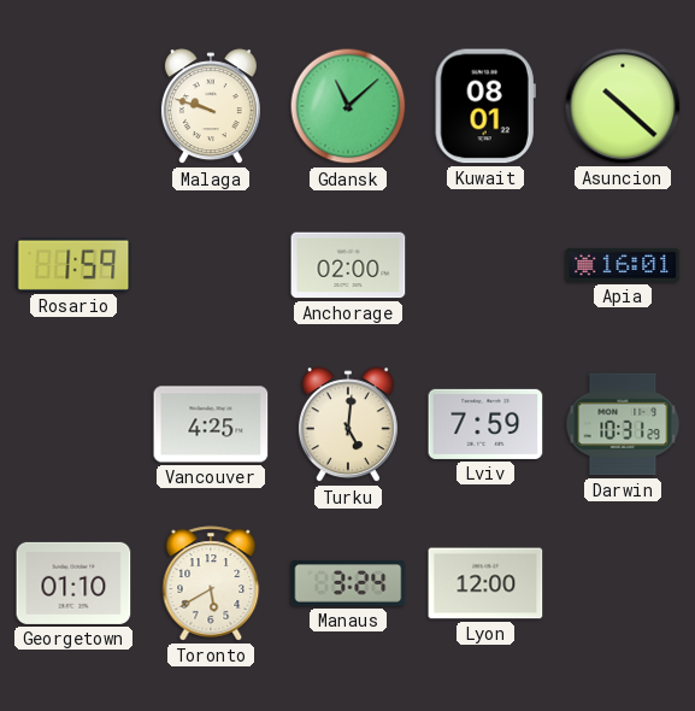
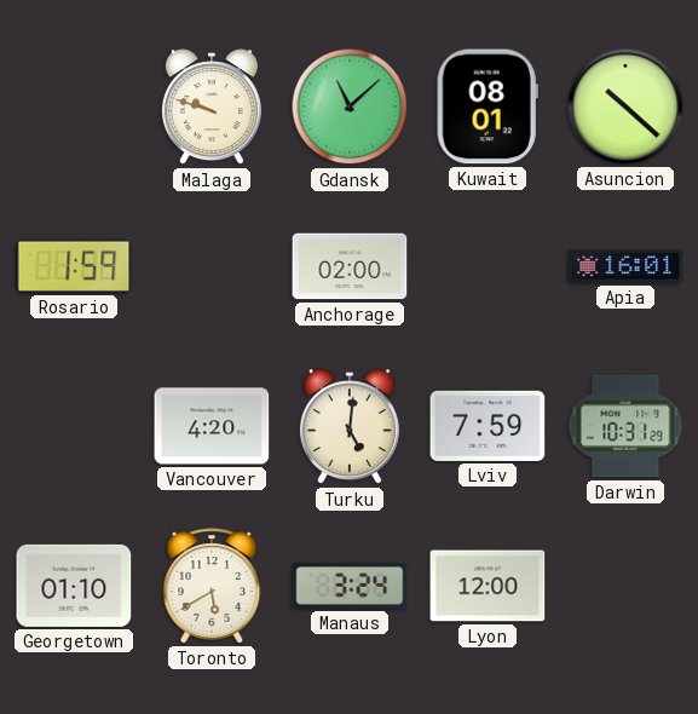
Vancouver: 4:25 -> 4:20 (212, 426)
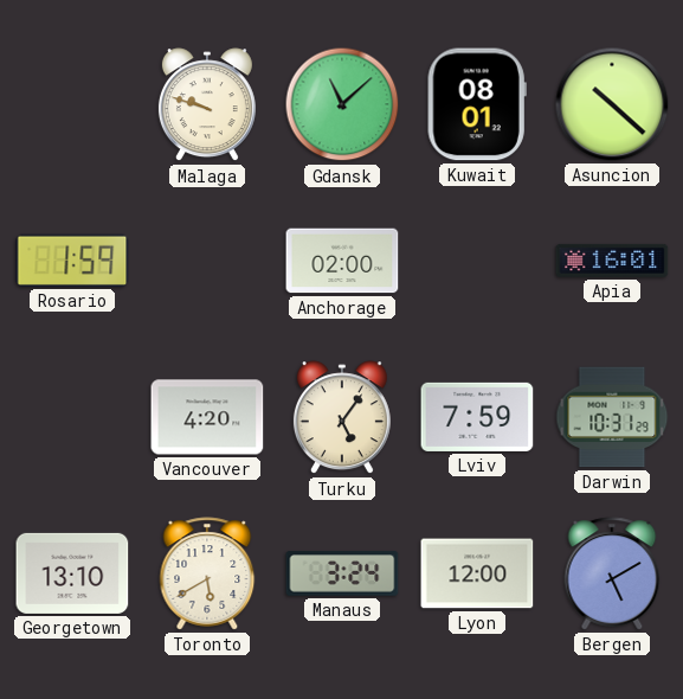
Turku: 5:01 -> 5:06 (342, 418)
Georgetown: 01:10 -> 13:10 (72, 573)
Bergen: none -> 5:10 (612, 573)
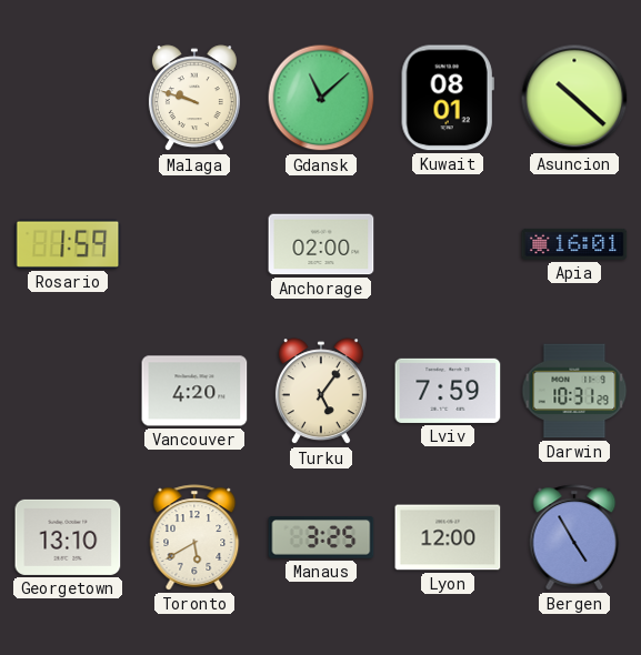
Manaus: 3:24 -> 3:25 (321, 537)
Bergen: 5:10 -> 4:55 (574, 537)
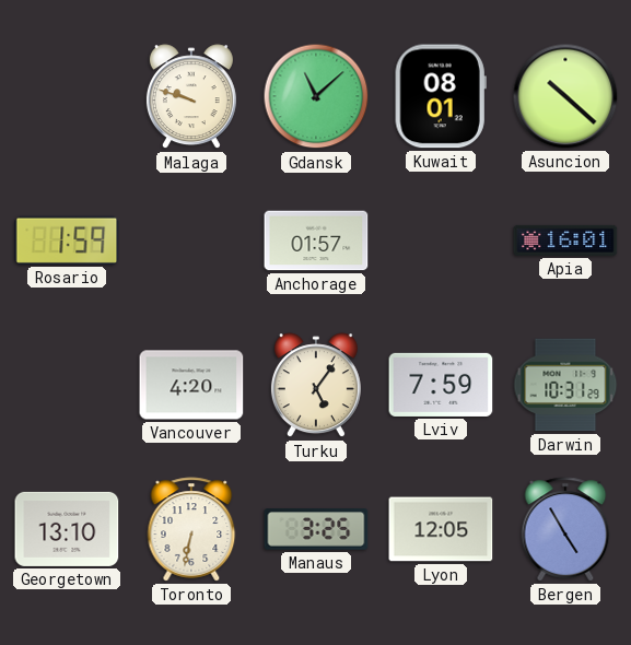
Anchorage: 02:00 -> 01:57 (316, 241)
Toronto: 5:40 -> 6:32 (191, 529)
Lyon: 12:00 -> 12:05 (441, 529)
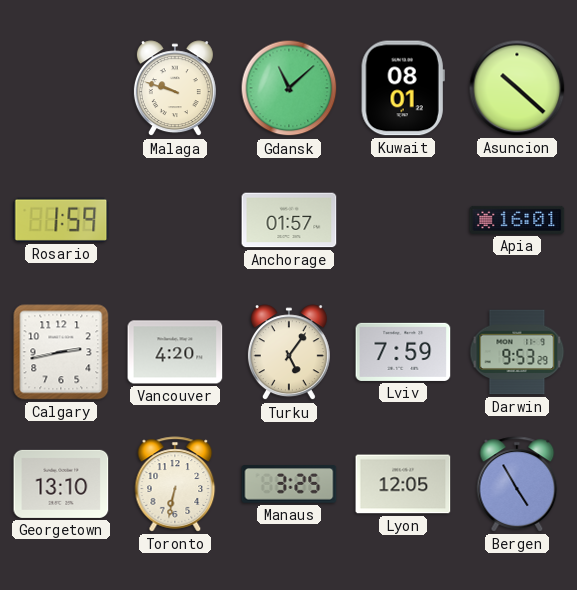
Calgary: none -> 2:43 (61, 352)
Darwin: 10:31 -> 9:53 (517, 352)
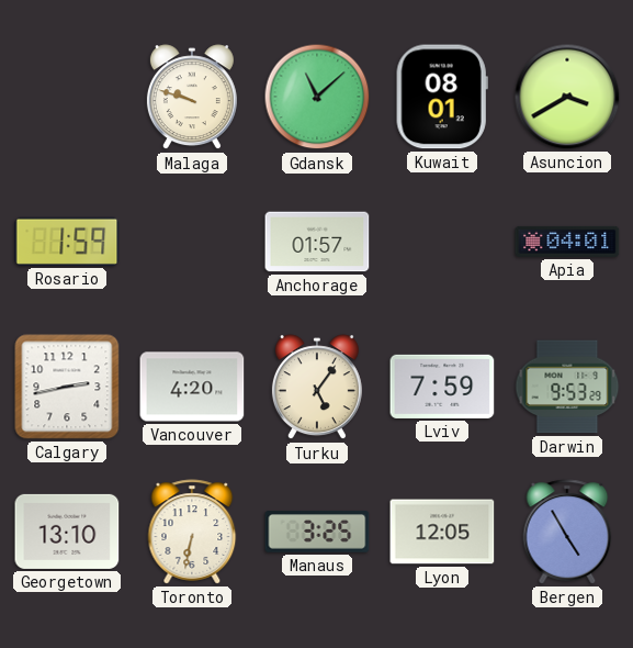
Asuncion: 10:22 -> 3:40 (567, 97)
Apia: 16:01 -> 04:01 (567, 242)
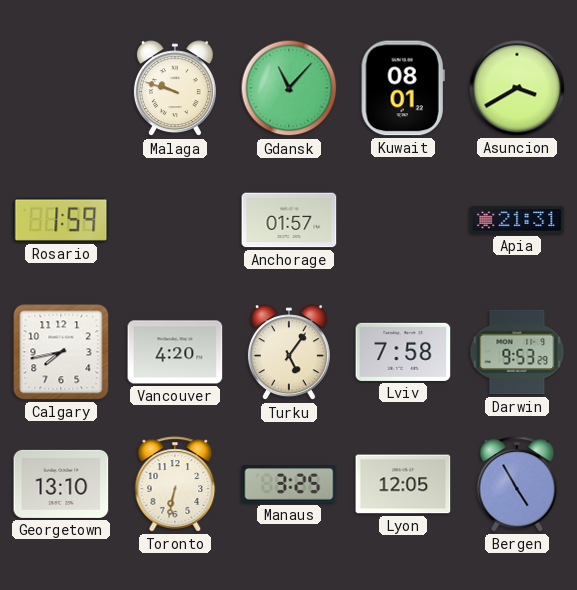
Gdansk: 11:08 -> 11:07 (289, 88)
Apia: 04:01 -> 21:31 (517, 220)
Calgary: 2:43 -> 7:43 (61, 352)
Lviv: 7:59 -> 7:58 (403, 352)
